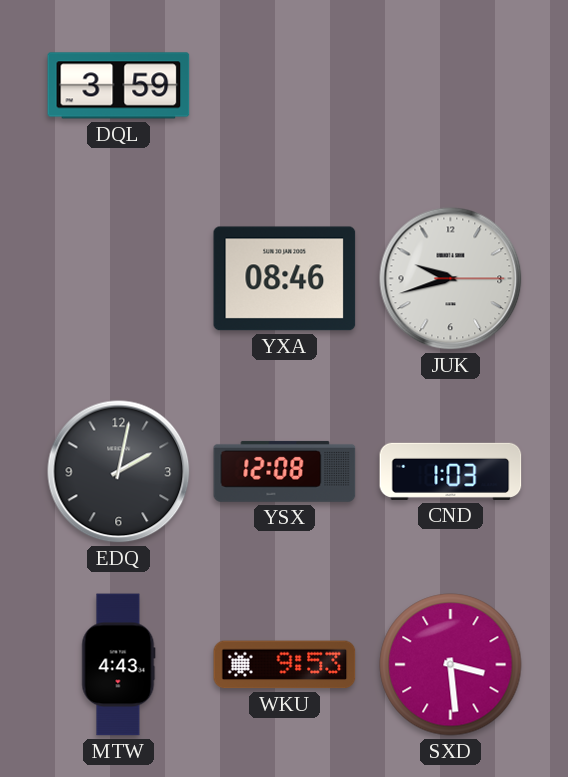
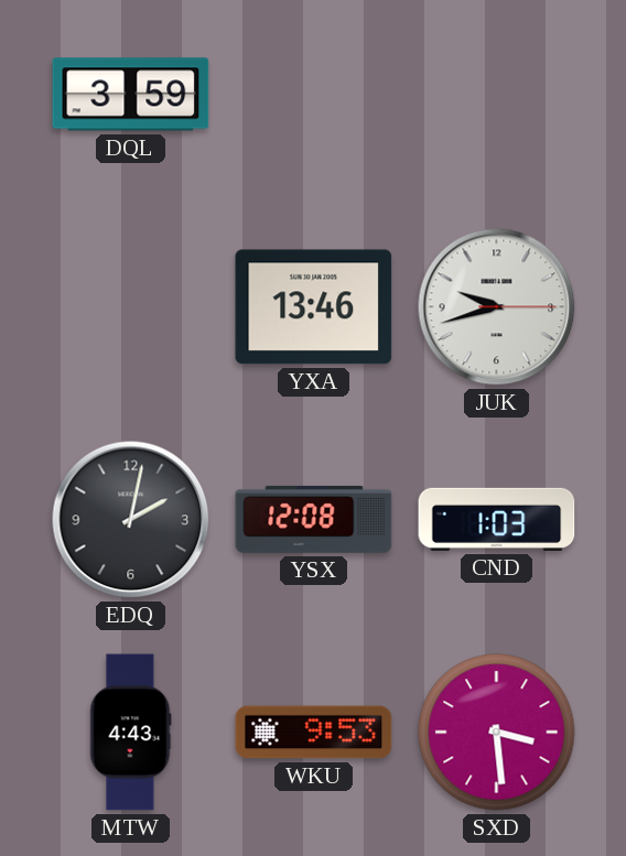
YXA: 08:46 -> 13:46 (314, 307)
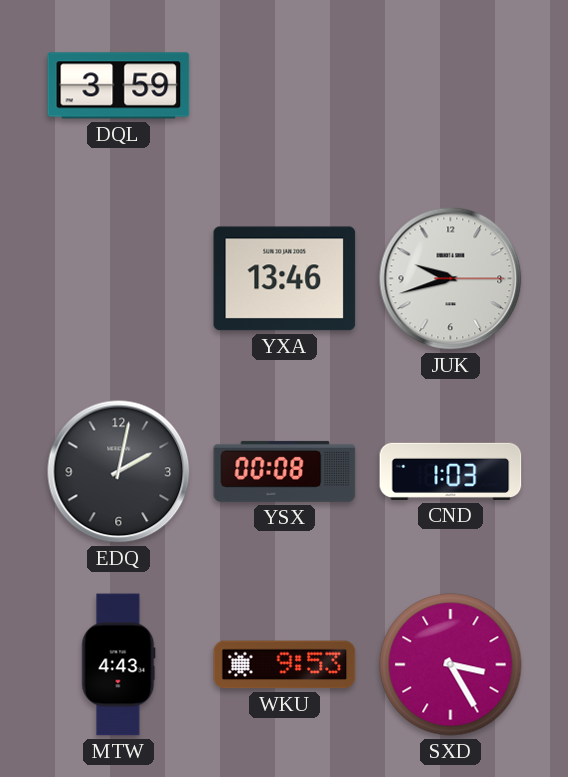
YSX: 12:08 -> 00:08 (285, 471)
SXD: 3:29 -> 3:25 (451, 665)
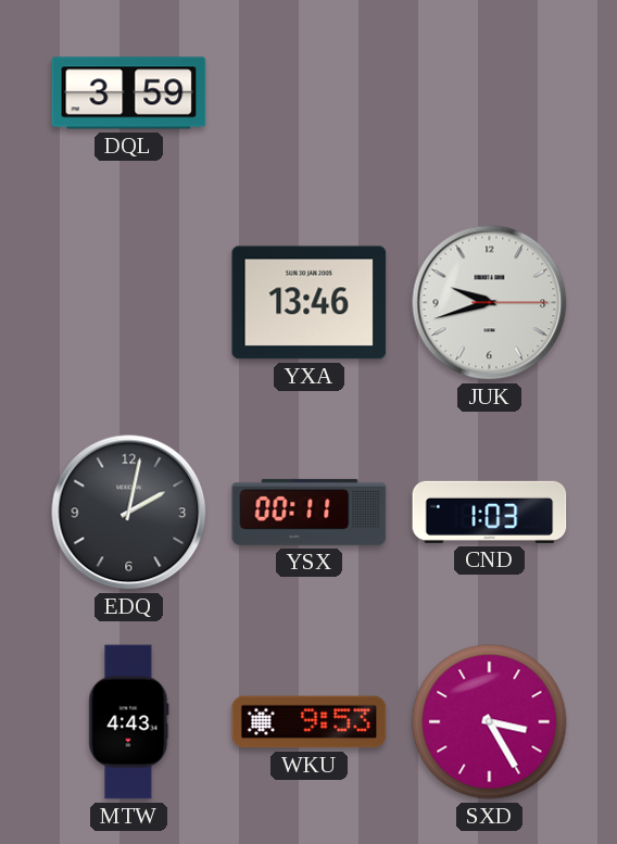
YSX: 00:08 -> 00:11 (310, 512)
